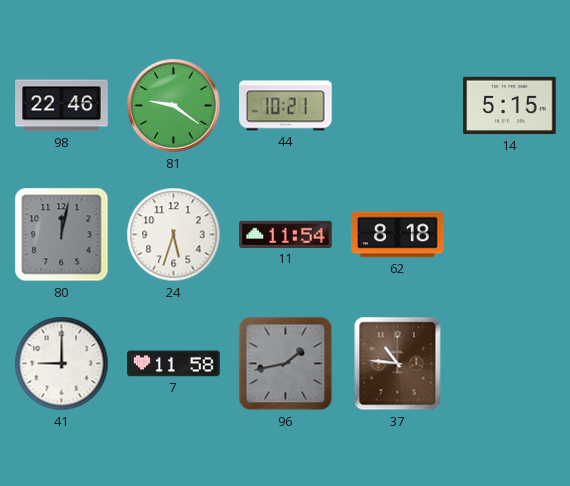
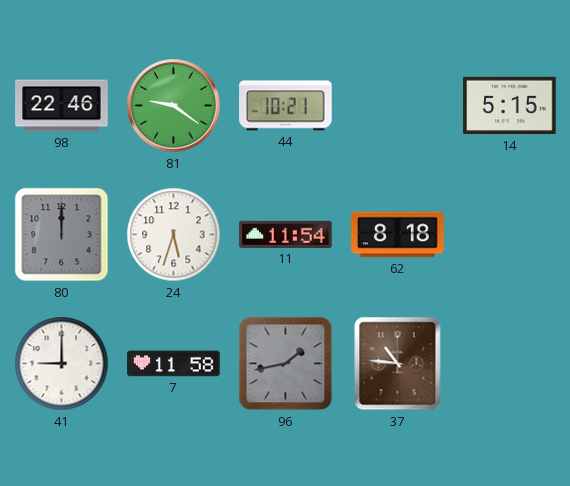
80: 12:02 -> 12:00 (62, 235)
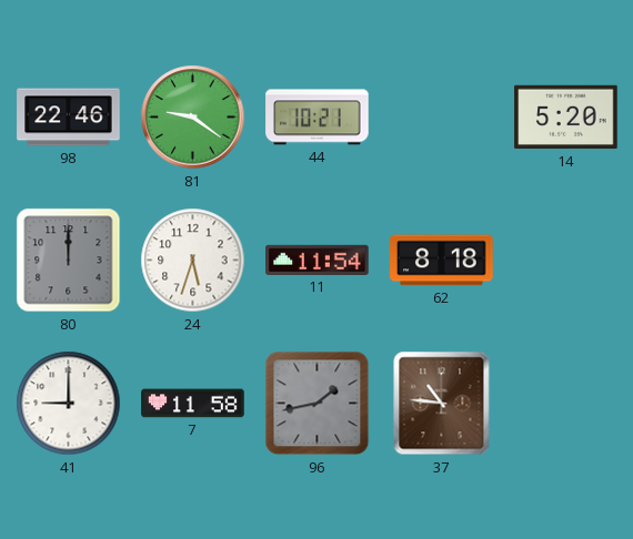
14: 5:15 -> 5:20 (566, 118)
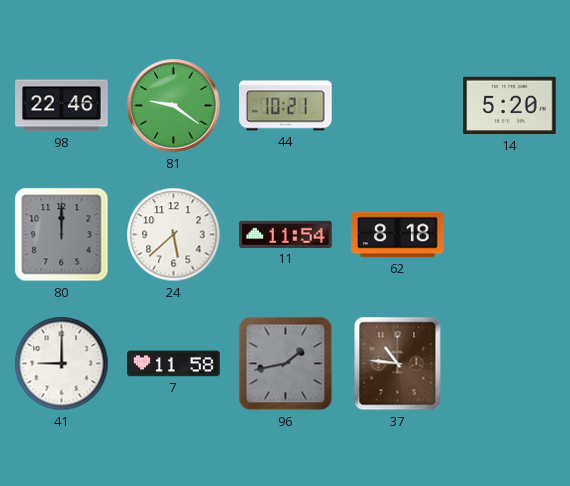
24: 5:33 -> 5:38 (174, 235)
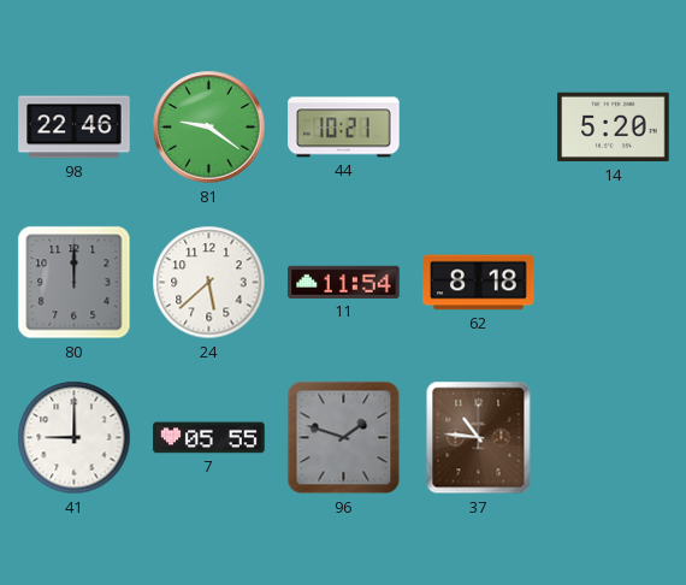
7: 11:58 -> 05:55 (209, 438)
96: 1:43 -> 1:48 (344, 438)
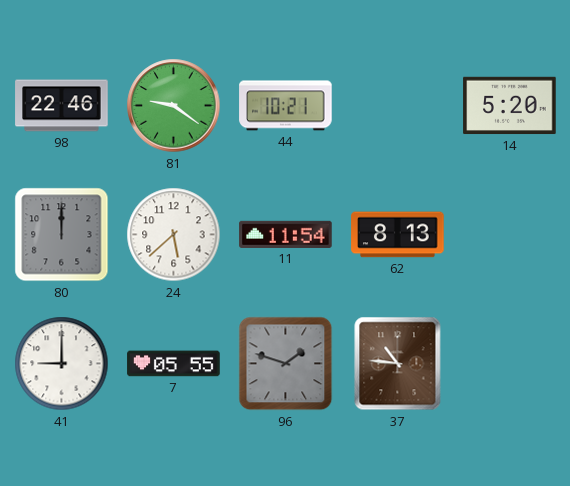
62: 8:18 -> 8:13 (398, 235)
